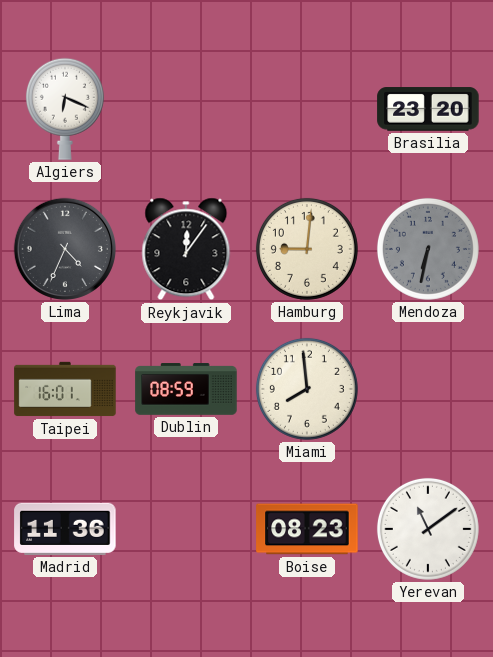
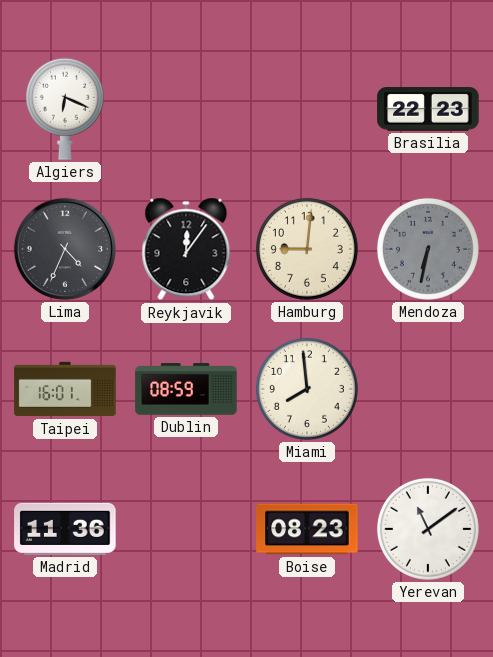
Brasilia: 23:20 -> 22:23 (428, 109)
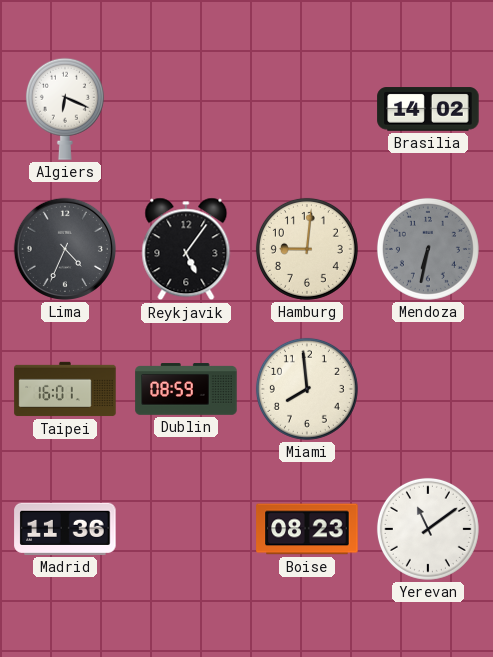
Brasilia: 22:23 -> 14:02 (428, 109)
Reykjavik: 12:06 -> 5:06 (186, 249)
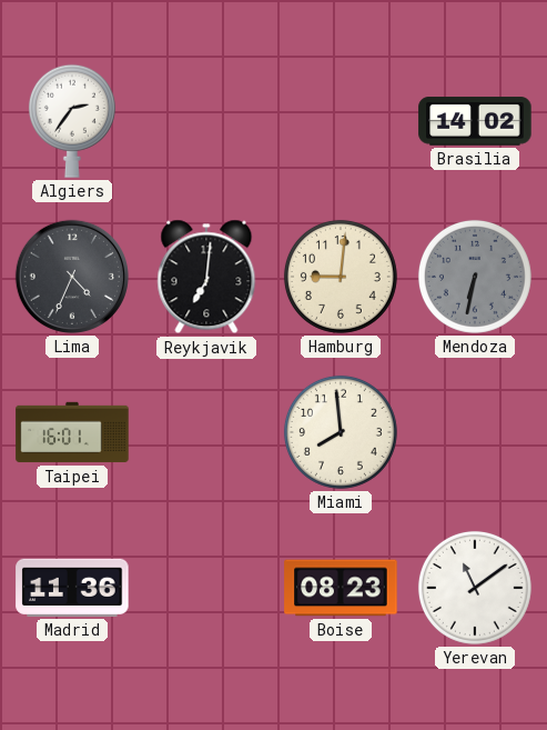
Algiers: 6:19 -> 2:36 (72, 121)
Reykjavik: 5:06 -> 7:01 (206, 277)
Dublin: 08:59 -> none (186, 389)
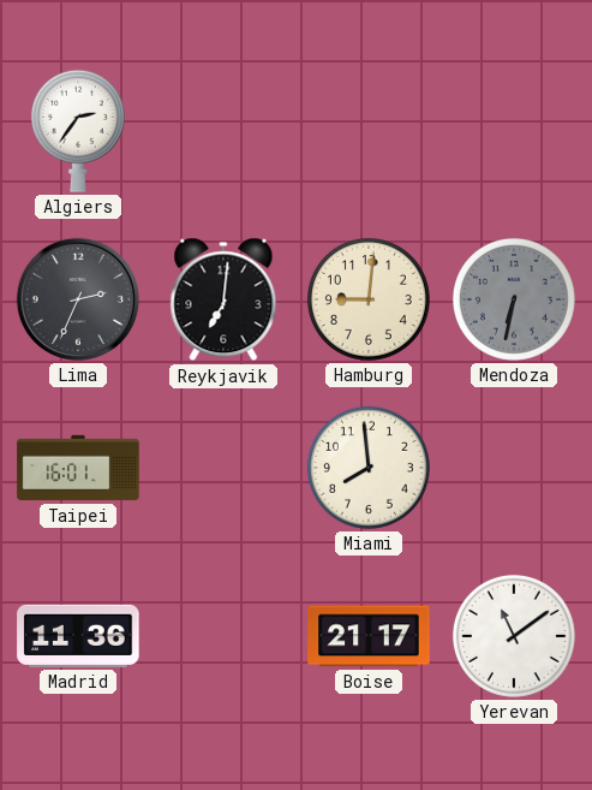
Brasilia: 14:02 -> none (475, 121)
Lima: 4:34 -> 2:34 (78, 299)
Boise: 08:23 -> 21:17 (369, 636)
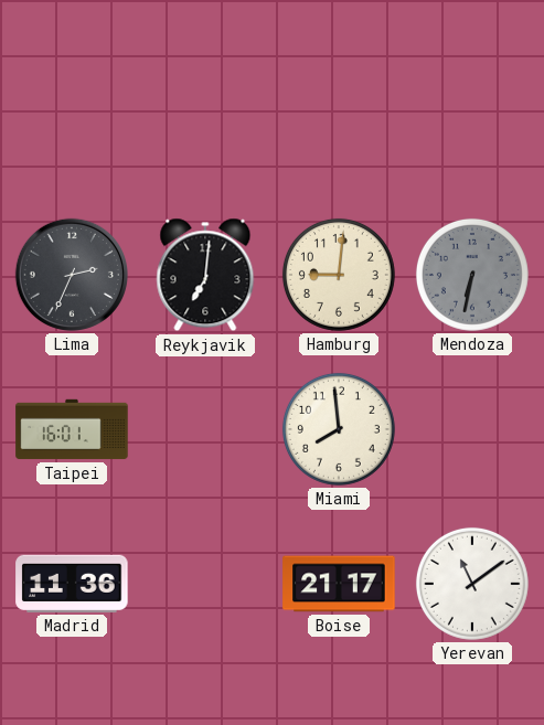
Algiers: 2:36 -> none (78, 131)
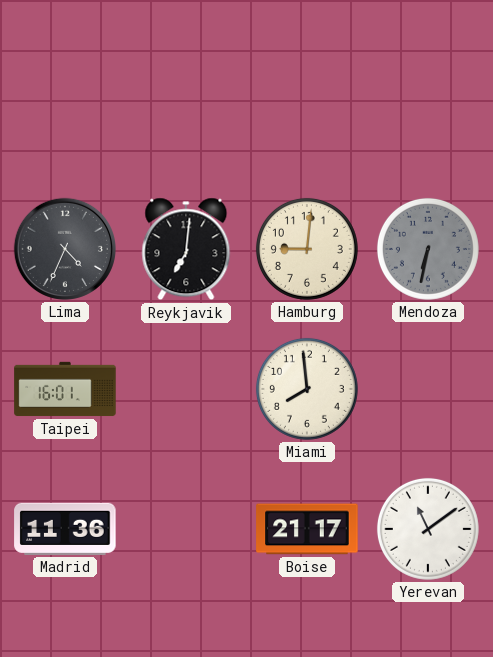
Lima: 2:34 -> 4:34 (65, 249)
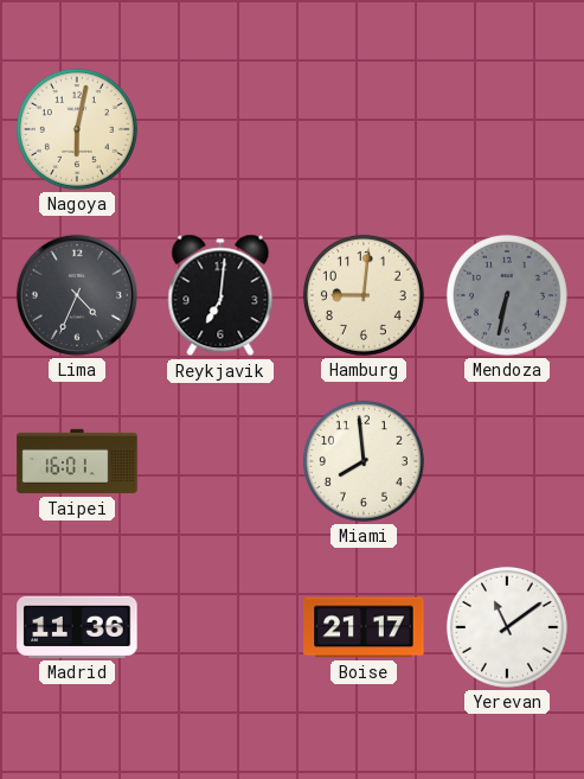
Nagoya: none -> 6:02 (77, 129)
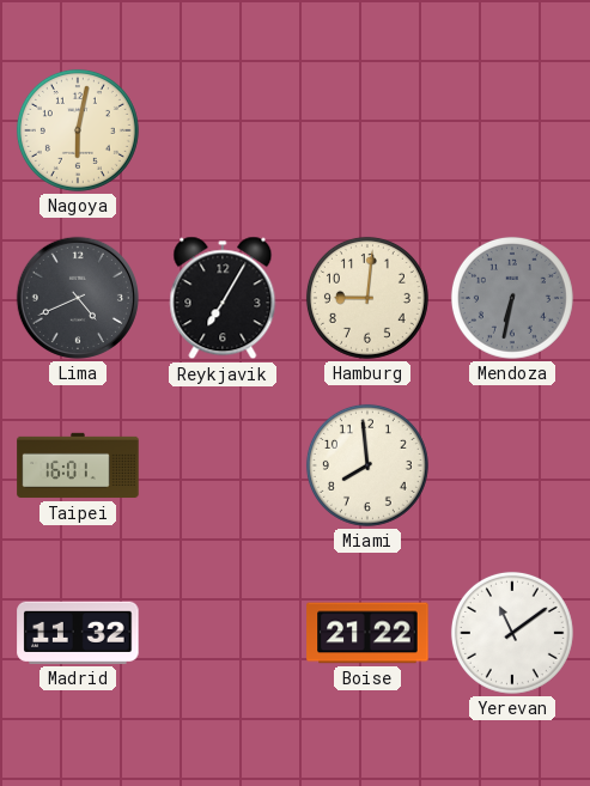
Lima: 4:34 -> 4:41 (78, 298)
Reykjavik: 7:01 -> 7:05 (223, 298)
Madrid: 11:36 -> 11:32 (78, 633)
Boise: 21:17 -> 21:22 (367, 633)
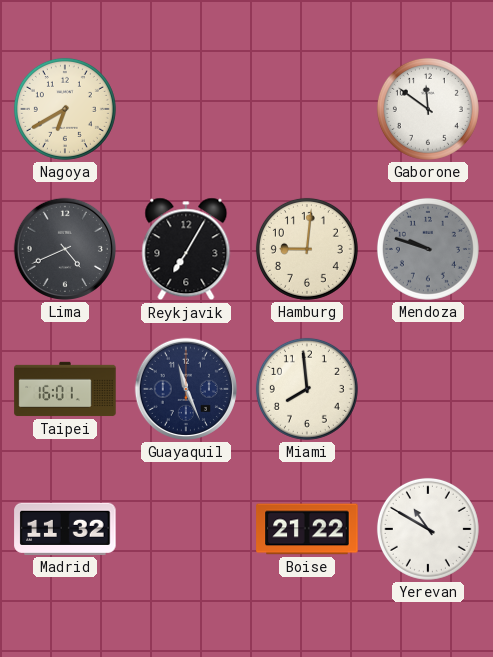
Nagoya: 6:02 -> 6:40 (65, 109)
Gaborone: none -> 11:51 (428, 109)
Mendoza: 6:32 -> 9:48 (428, 249)
Guayaquil: none -> 11:26 (186, 389)
Yerevan: 11:09 -> 10:50 (428, 529)
